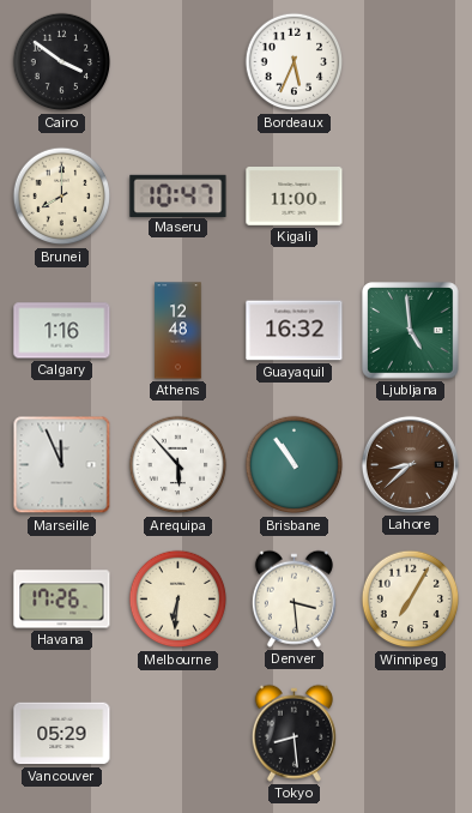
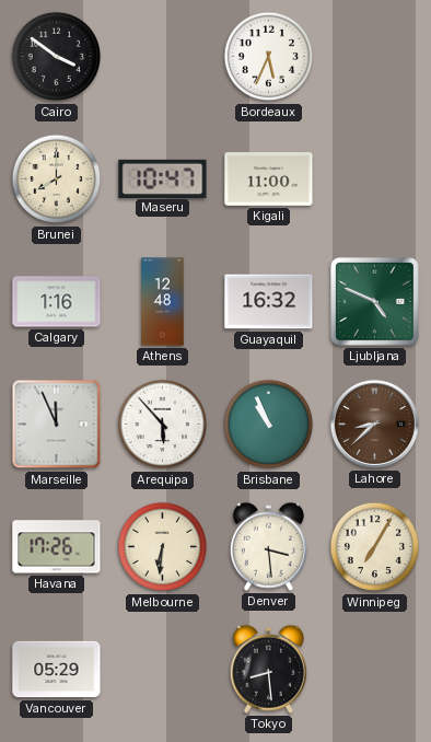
Ljubljana: 4:59 -> 4:49 (375, 302)
Brisbane: 10:54 -> 10:56 (269, 425)
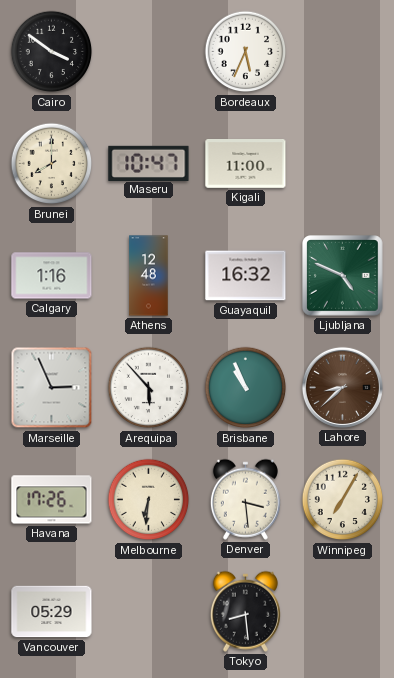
Marseille: 11:56 -> 2:56 (52, 388)
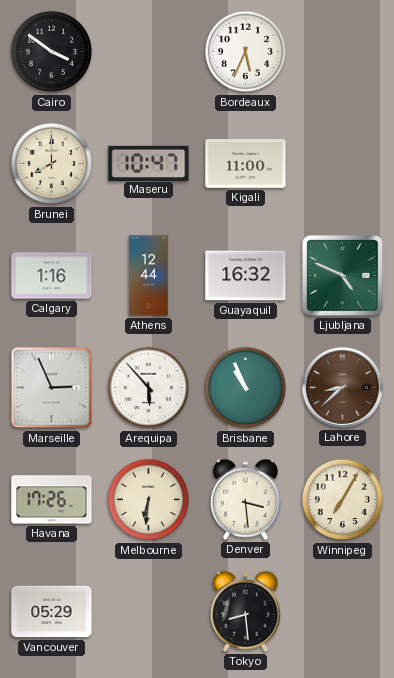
Athens: 12:48 -> 12:44 (149, 276)
